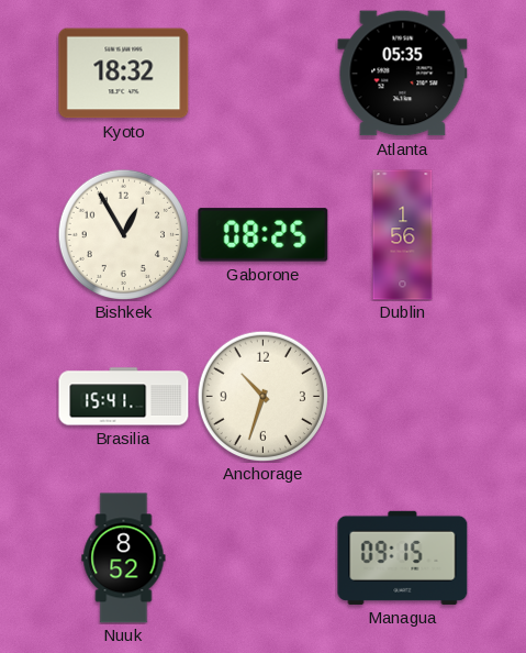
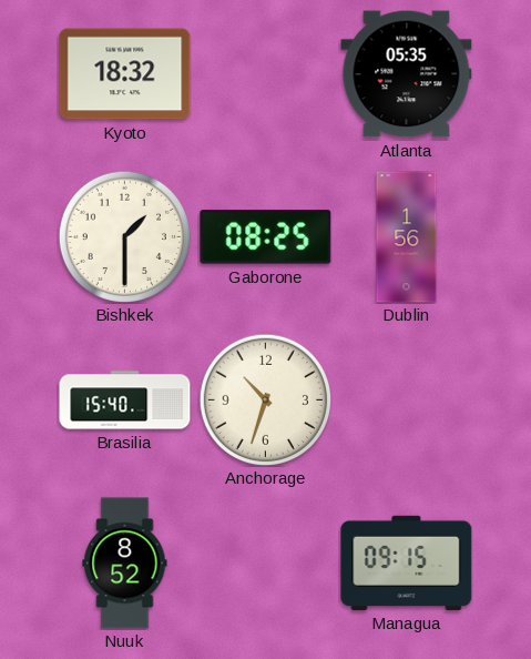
Bishkek: 12:55 -> 1:30 (124, 236)
Brasilia: 15:41 -> 15:40 (125, 401)
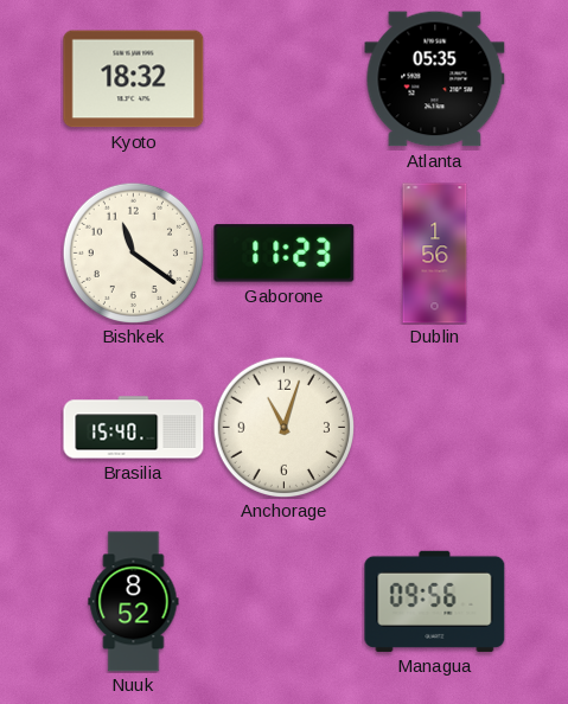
Bishkek: 1:30 -> 11:21 (133, 252)
Gaborone: 08:25 -> 11:23 (285, 254)
Anchorage: 10:33 -> 11:03 (283, 427)
Managua: 09:15 -> 09:56 (435, 601)
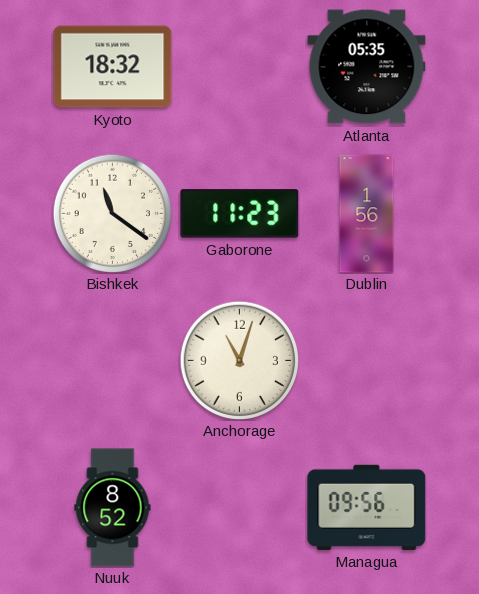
Brasilia: 15:40 -> none (134, 428)
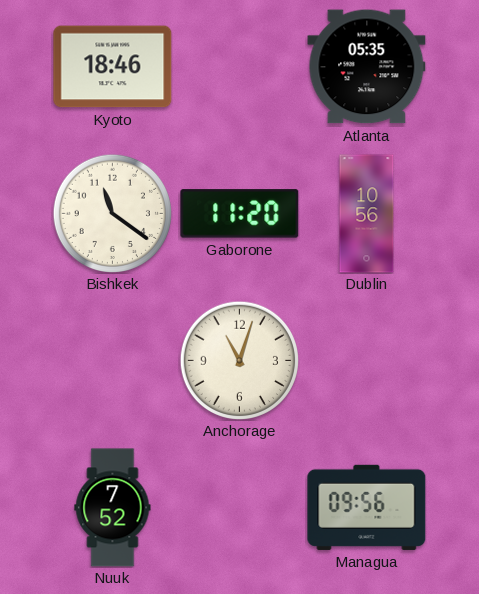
Kyoto: 18:32 -> 18:46 (113, 67)
Gaborone: 11:23 -> 11:20 (240, 214)
Dublin: 1:56 -> 10:56 (367, 214)
Nuuk: 8:52 -> 7:52 (113, 508)
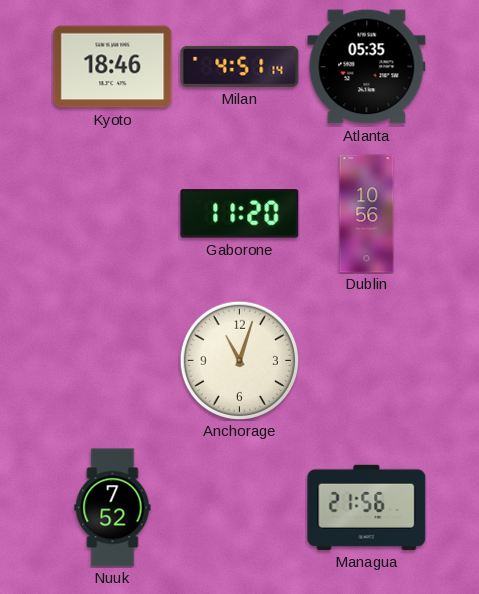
Milan: none -> 4:51 (240, 66)
Bishkek: 11:21 -> none (112, 213)
Managua: 09:56 -> 21:56 (367, 507)
